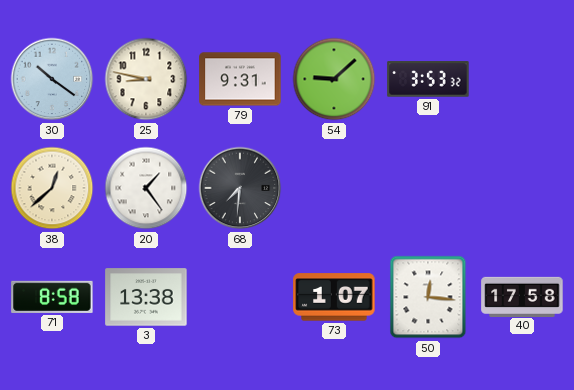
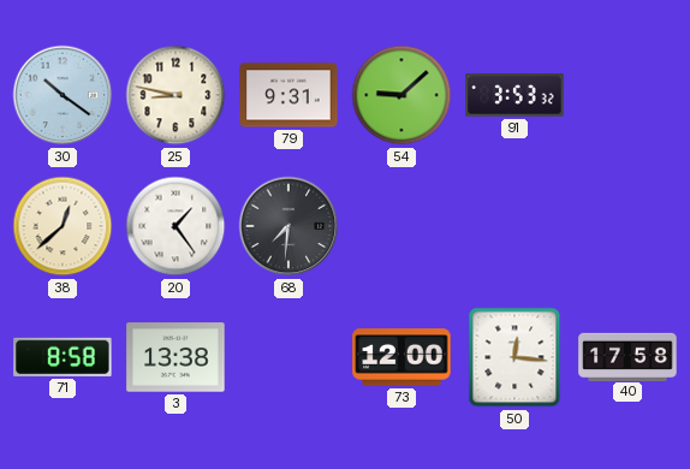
73: 1:07 -> 12:00 (401, 357)
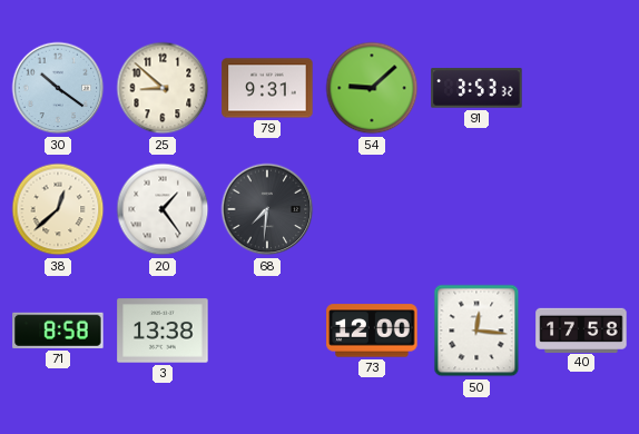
25: 8:47 -> 8:52 (163, 88)
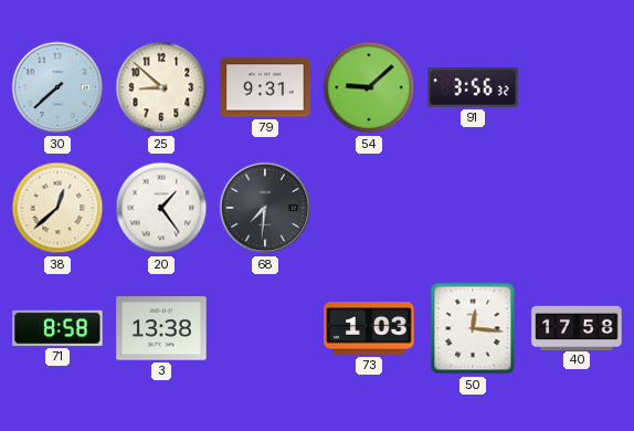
30: 10:21 -> 7:38 (57, 87)
91: 3:53 -> 3:56 (473, 87)
73: 12:00 -> 1:03 (369, 328)
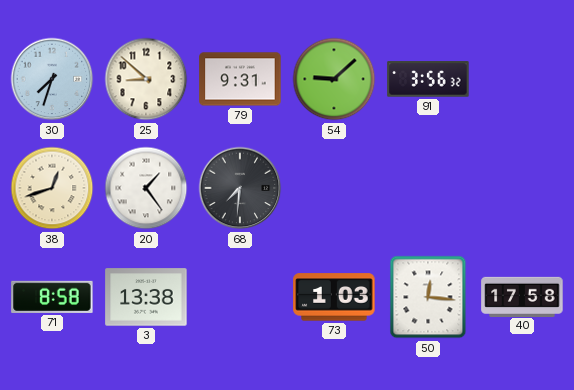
30: 7:38 -> 7:33 (52, 79)
38: 12:38 -> 12:42 (52, 188)
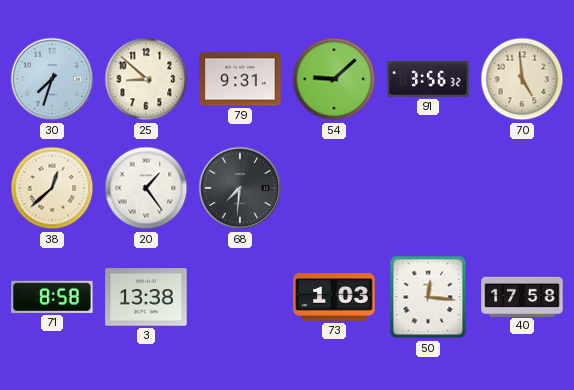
70: none -> 4:59 (522, 79)
38: 12:42 -> 12:38 (52, 188)
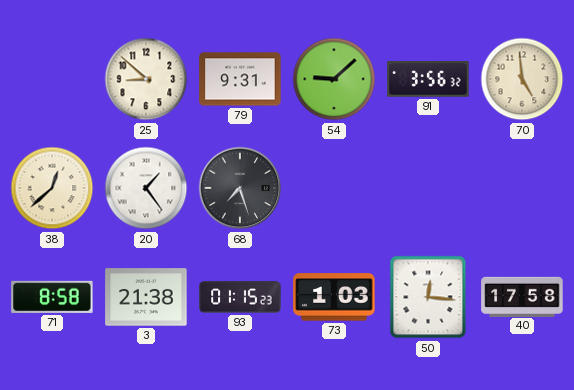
30: 7:33 -> none (52, 79)
68: 7:31 -> 7:27 (240, 188)
3: 13:38 -> 21:38 (146, 297)
93: none -> 01:15 (240, 297)
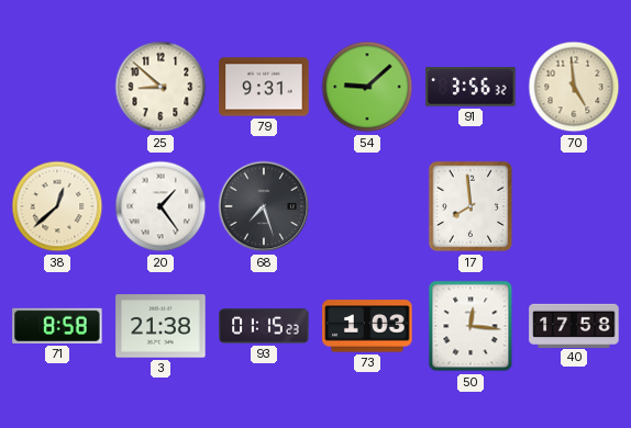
17: none -> 7:59 (471, 206)
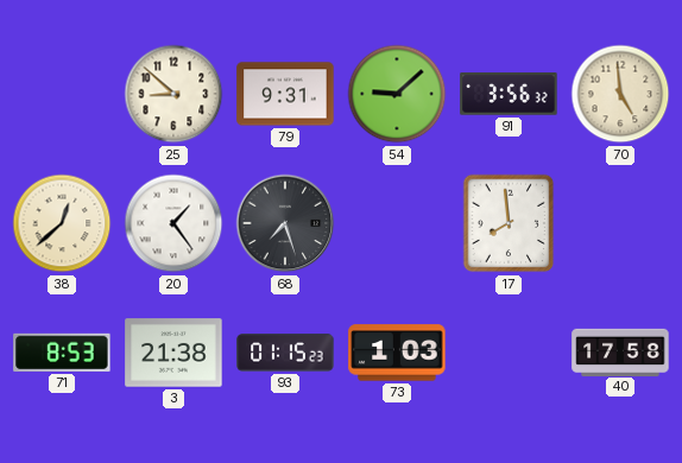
71: 8:58 -> 8:53 (62, 353)
50: 12:16 -> none (471, 326)
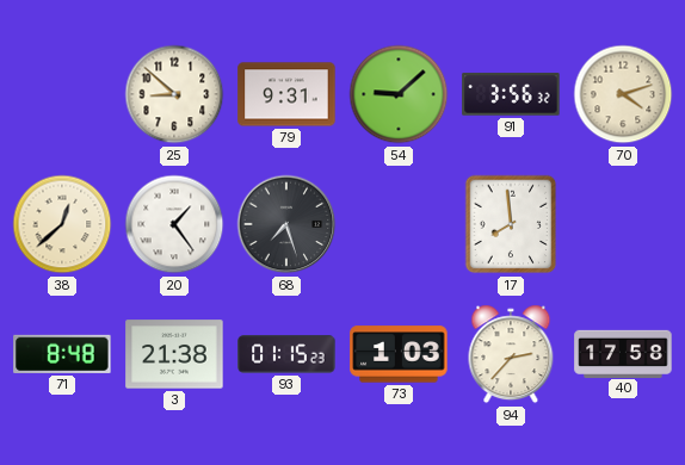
70: 4:59 -> 4:12 (623, 94)
71: 8:53 -> 8:48 (62, 354)
94: none -> 2:37 (511, 354)
